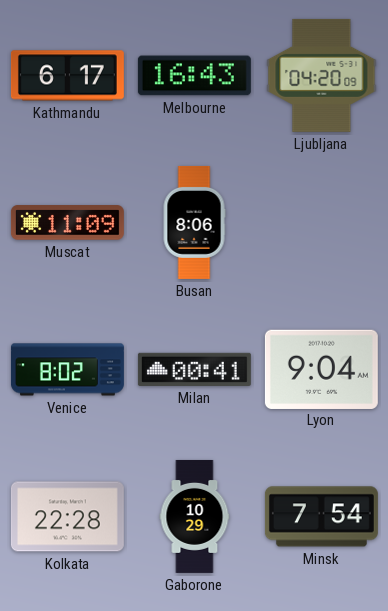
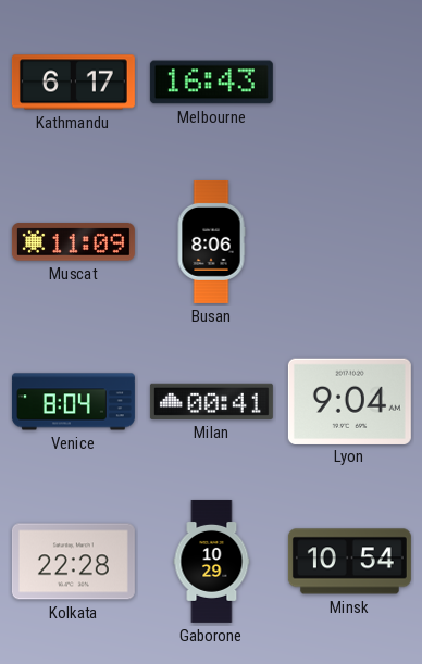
Ljubljana: 04:20 -> none (322, 75)
Venice: 8:02 -> 8:04 (73, 402)
Minsk: 7:54 -> 10:54 (349, 562)
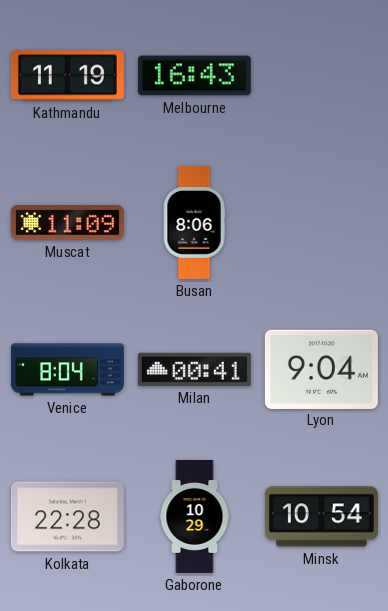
Kathmandu: 6:17 -> 11:19 (67, 76)
